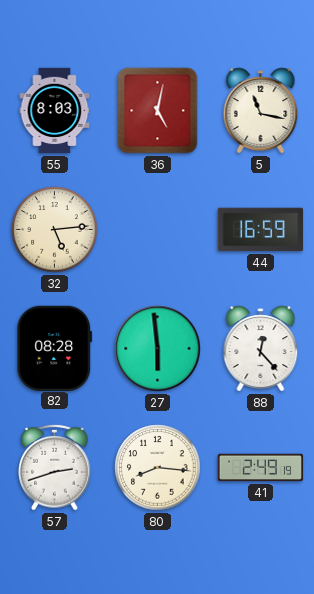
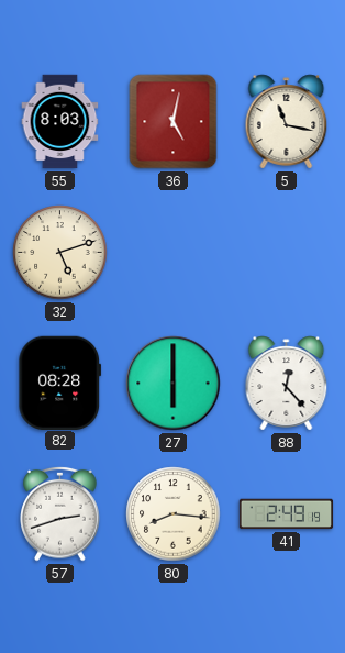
32: 5:14 -> 5:12 (60, 253)
44: 16:59 -> none (261, 230)
27: 5:59 -> 6:00 (174, 384)
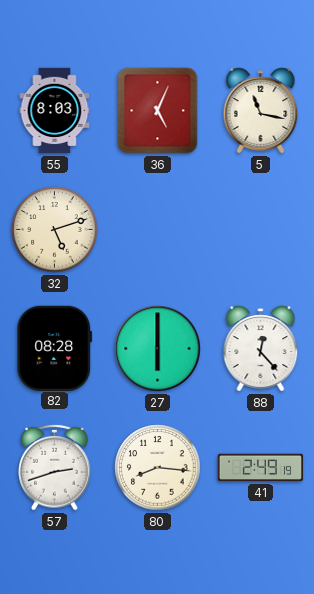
36: 5:02 -> 5:04 (158, 111)
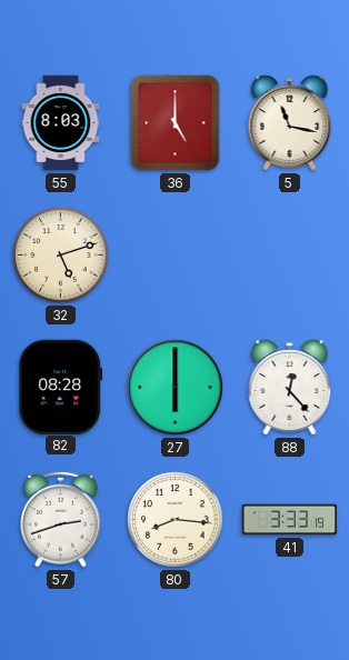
36: 5:04 -> 5:00 (176, 123)
41: 2:49 -> 3:33 (290, 520)
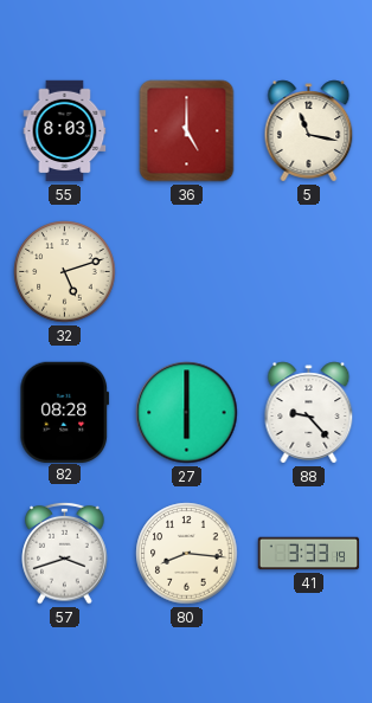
88: 12:23 -> 9:23 (309, 413)
57: 2:42 -> 3:42 (65, 553)
